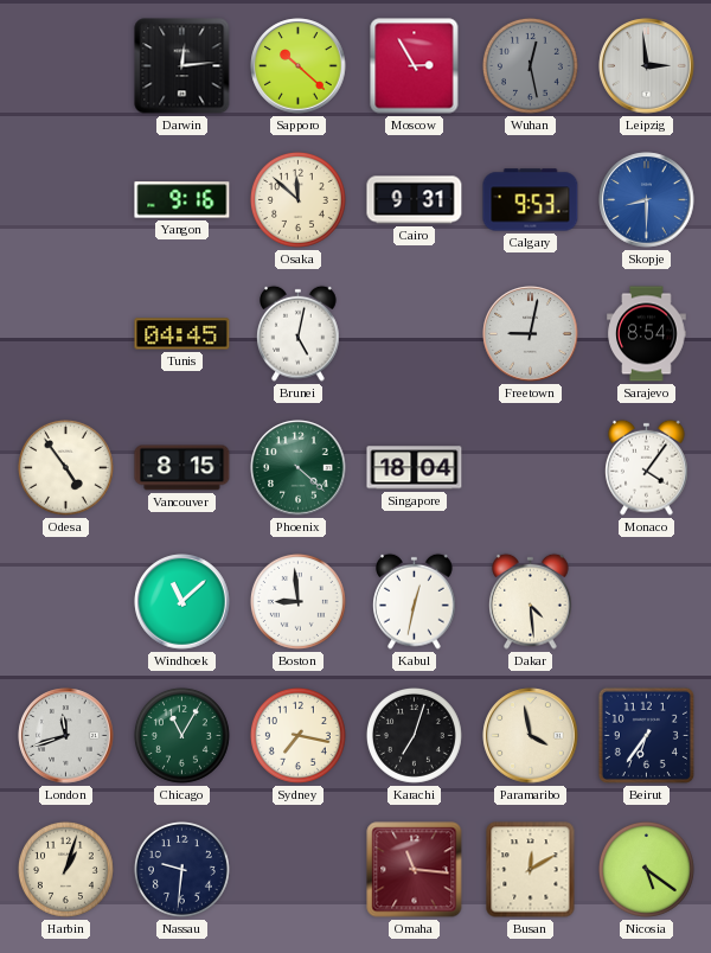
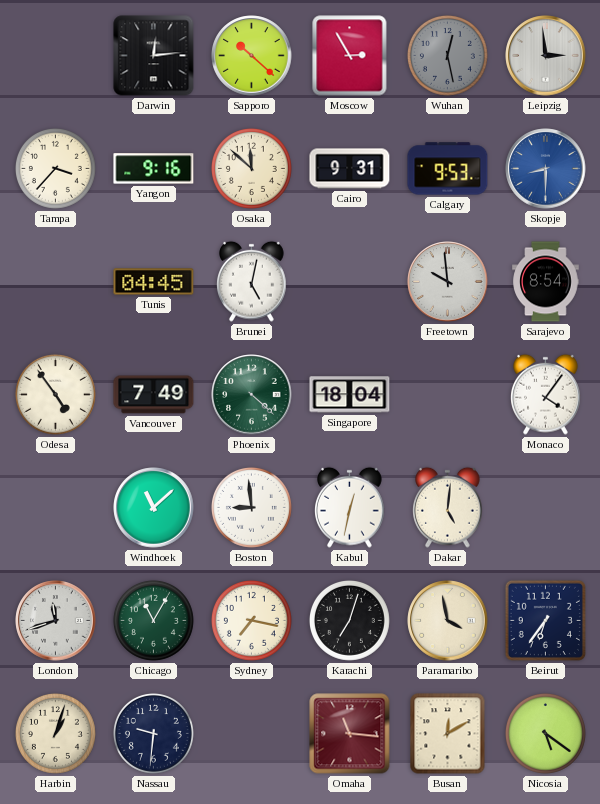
Tampa: none -> 3:37 (55, 168)
Freetown: 9:02 -> 9:59 (448, 282)
Vancouver: 8:15 -> 7:49 (154, 395)
Dakar: 4:29 -> 5:01 (448, 507)
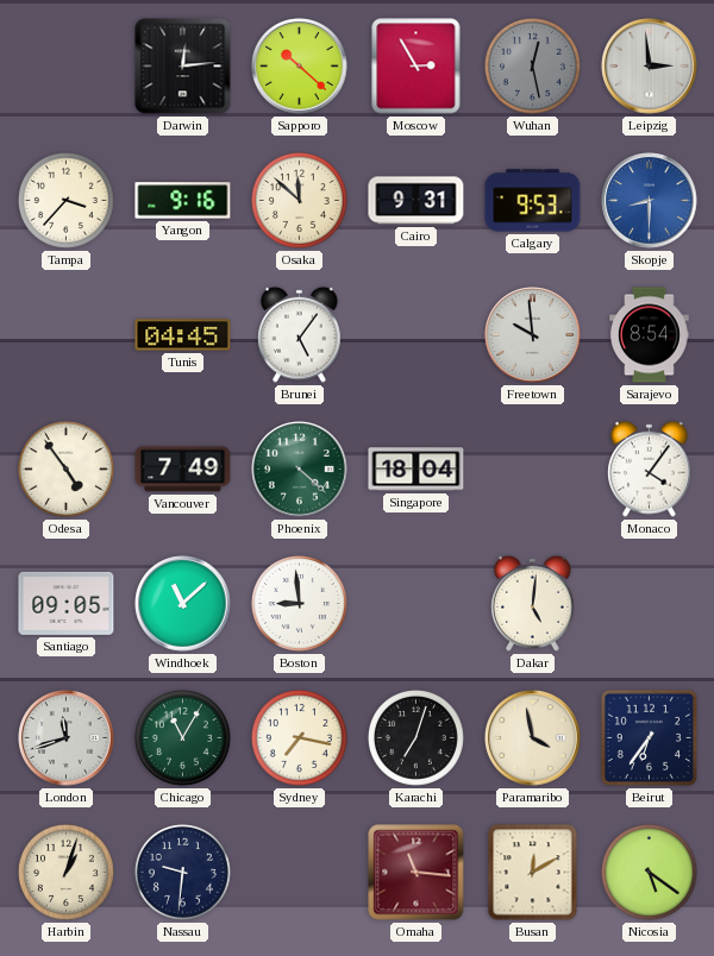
Brunei: 5:02 -> 5:06 (300, 334)
Santiago: none -> 09:05 (67, 603)
Kabul: 12:32 -> none (350, 507)
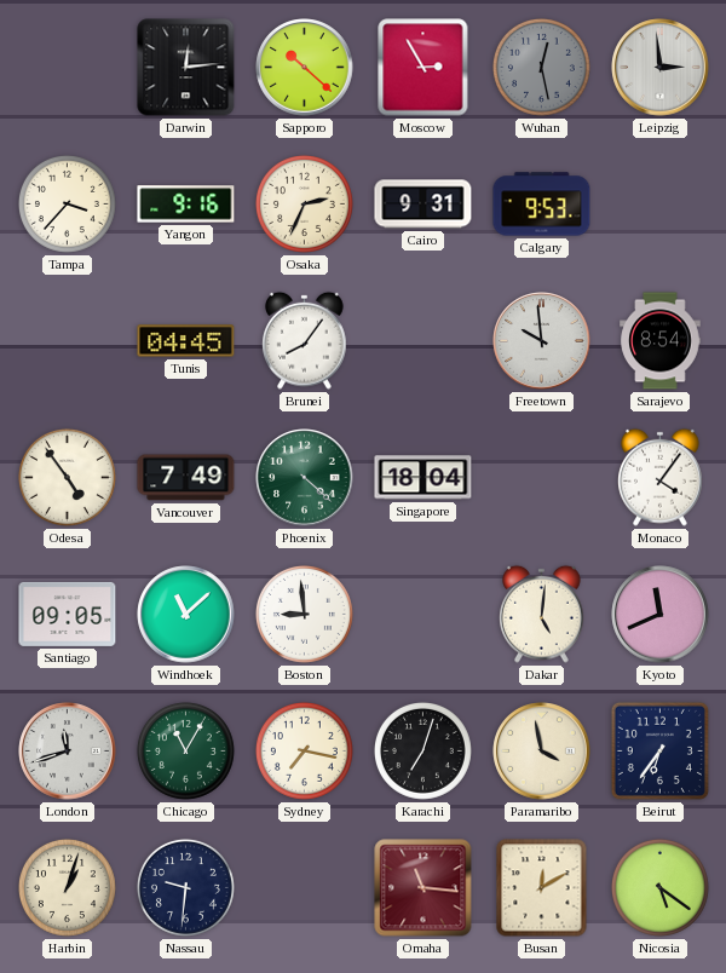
Osaka: 11:52 -> 2:34 (304, 203)
Skopje: 8:30 -> none (650, 201)
Brunei: 5:06 -> 8:06 (305, 340)
Kyoto: none -> 11:41 (661, 615)
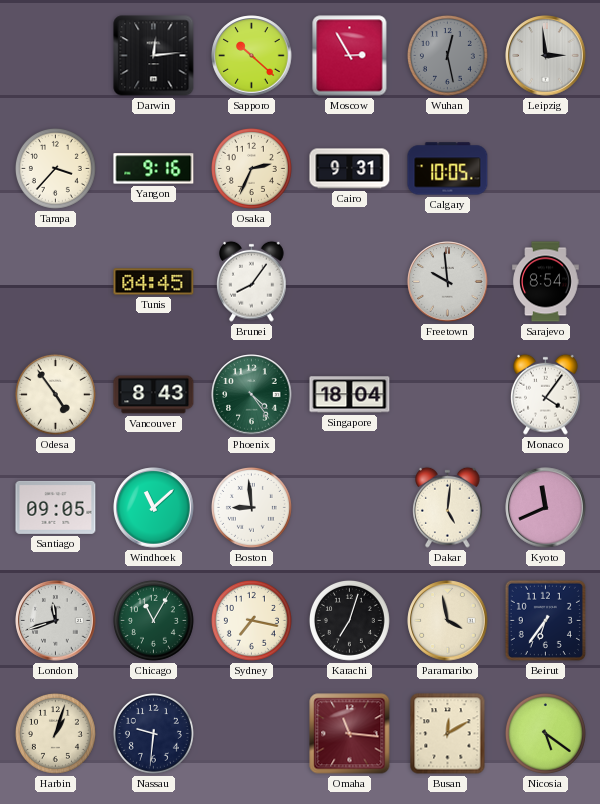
Calgary: 9:53 -> 10:05 (448, 169)
Vancouver: 7:49 -> 8:43 (154, 395)
Phoenix: 4:22 -> 4:24 (252, 395)
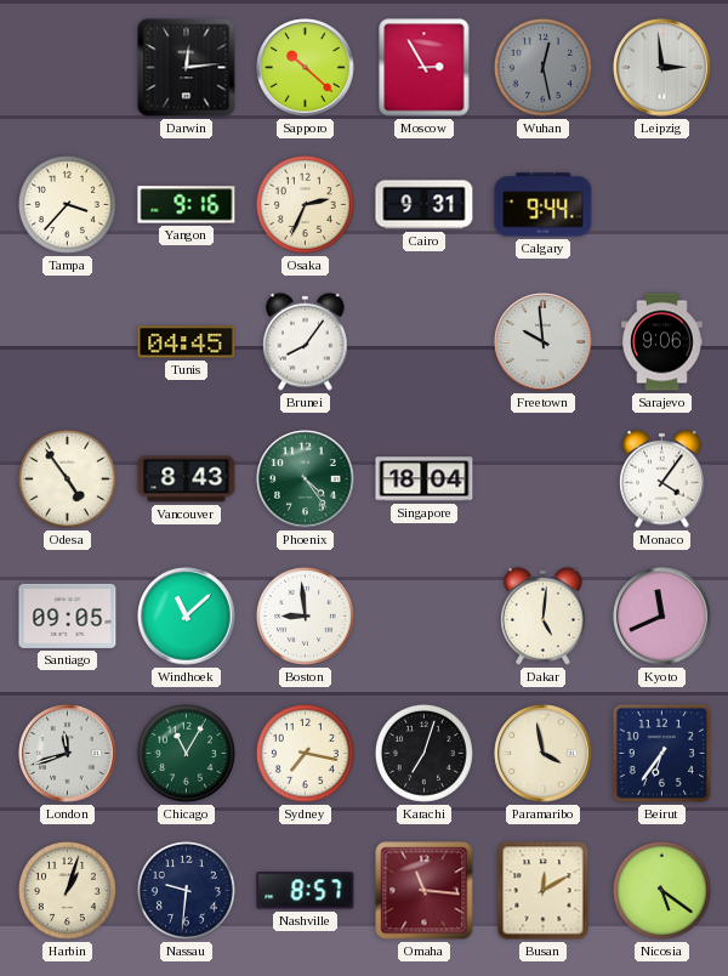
Calgary: 10:05 -> 9:44 (544, 205)
Sarajevo: 8:54 -> 9:06 (662, 342)
Nashville: none -> 8:57 (306, 891)
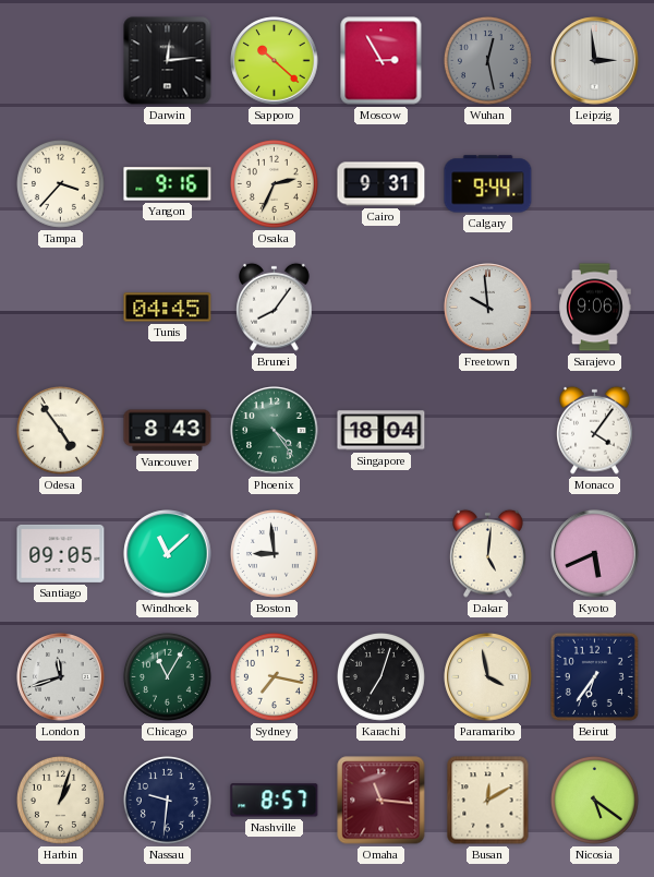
Kyoto: 11:41 -> 5:41 (595, 554)
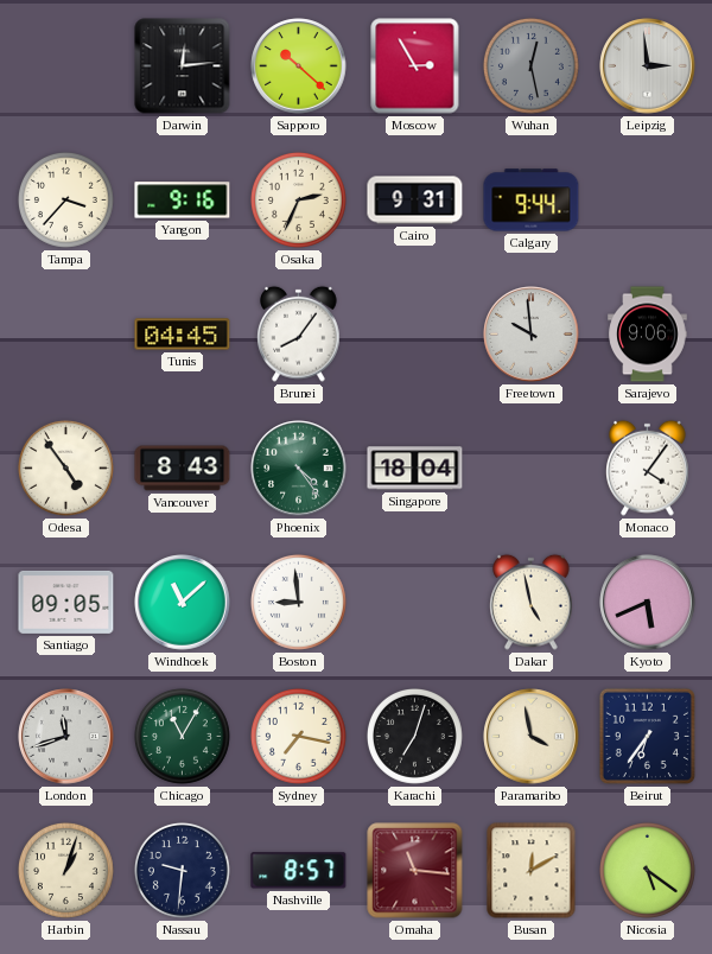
Dakar: 5:01 -> 4:58 (532, 602)
